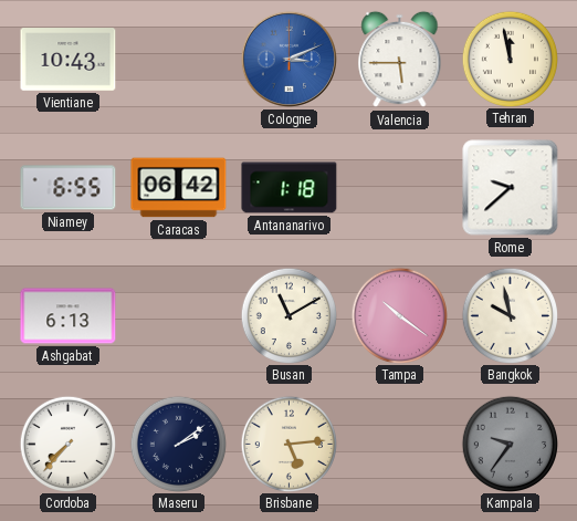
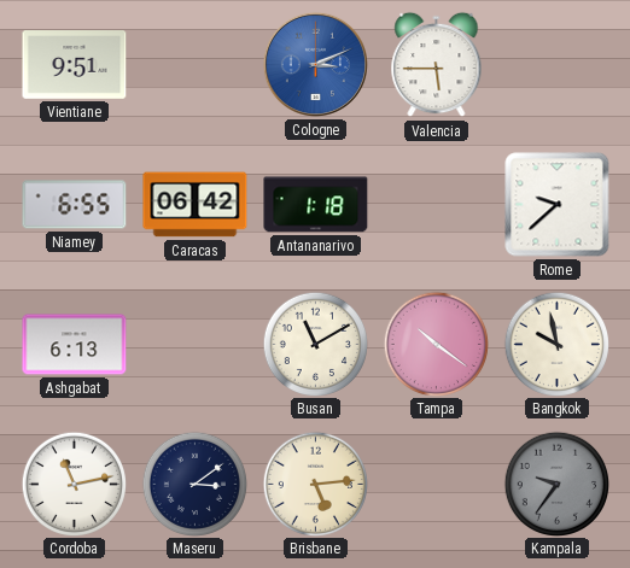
Vientiane: 10:43 -> 9:51 (75, 65)
Tehran: 11:58 -> none (510, 59)
Cordoba: 7:37 -> 11:13 (74, 484)
Maseru: 2:09 -> 3:09 (194, 484)
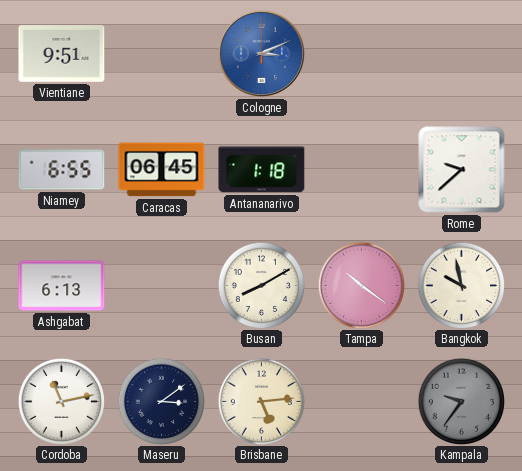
Valencia: 5:45 -> none (437, 65)
Caracas: 06:42 -> 06:45 (162, 170)
Busan: 11:10 -> 8:10 (261, 285)
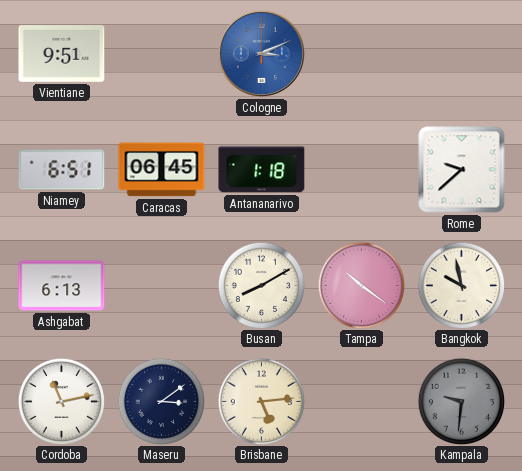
Niamey: 6:55 -> 6:51 (62, 170)
Kampala: 9:36 -> 9:31 (461, 401)
